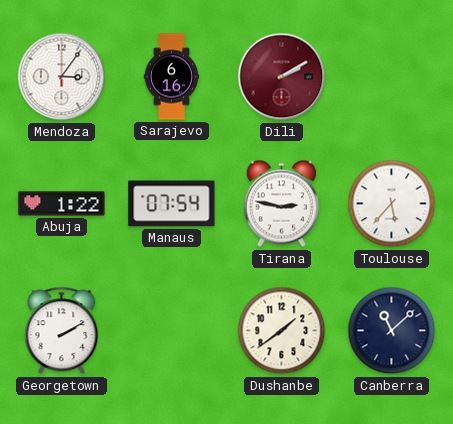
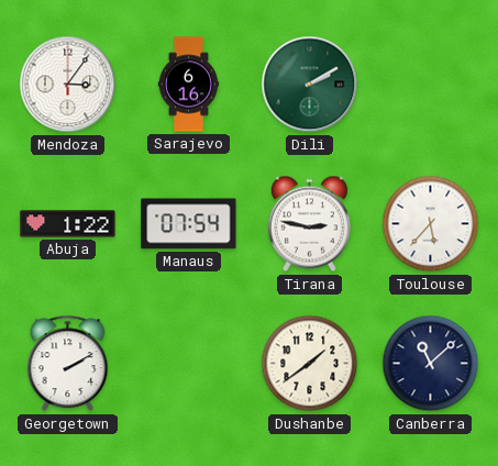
Dili dial: burgundy -> green (310, 85)
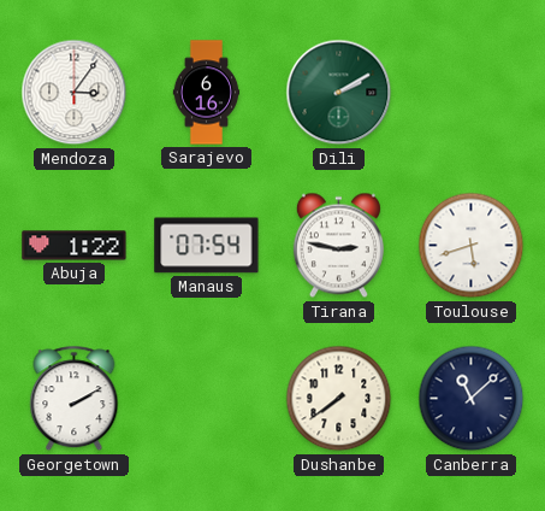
Toulouse: 5:37 -> 5:42 (472, 246)
Dushanbe: 1:39 -> 7:39 (339, 399)
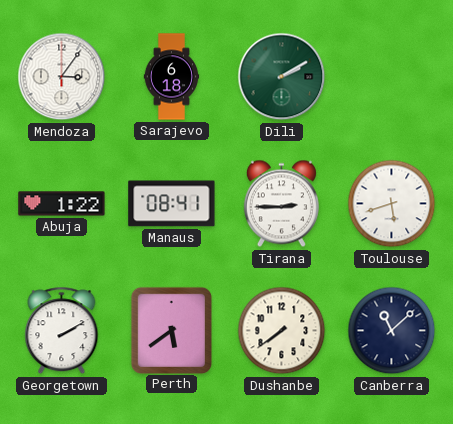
Sarajevo: 6:16 -> 6:18 (172, 77)
Manaus: 07:54 -> 08:41 (172, 204)
Tirana: 2:47 -> 2:45 (281, 204)
Perth: none -> 5:39 (171, 330)
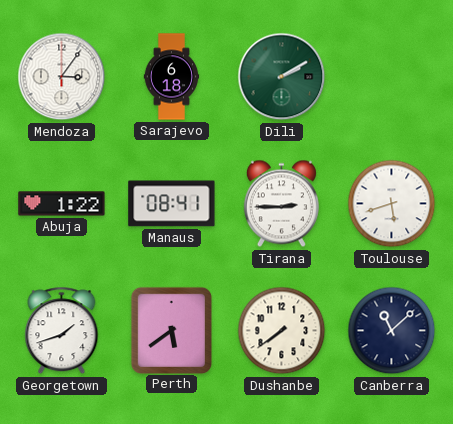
Georgetown: 2:10 -> 1:42 (62, 331)
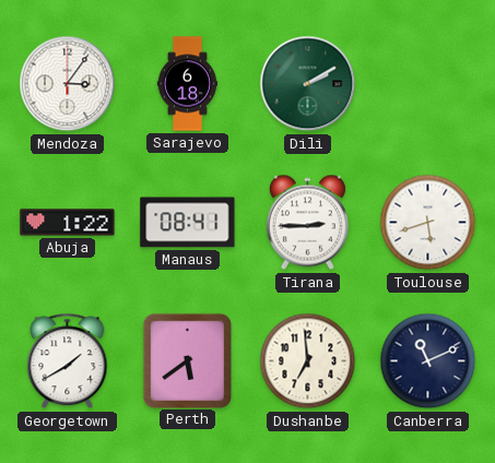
Georgetown: 1:42 -> 1:40 (68, 361)
Dushanbe: 7:39 -> 6:59 (308, 361)
Canberra: 11:08 -> 11:11 (428, 361)
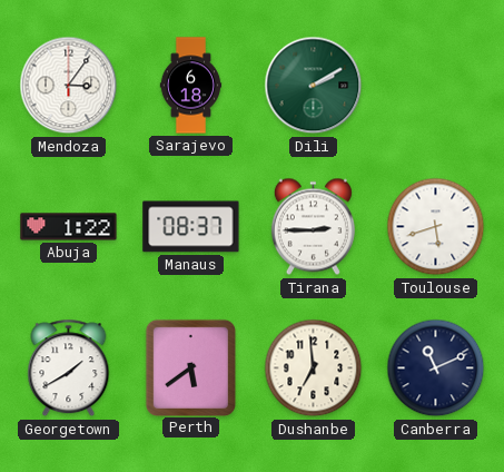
Manaus: 08:41 -> 08:37 (191, 227)
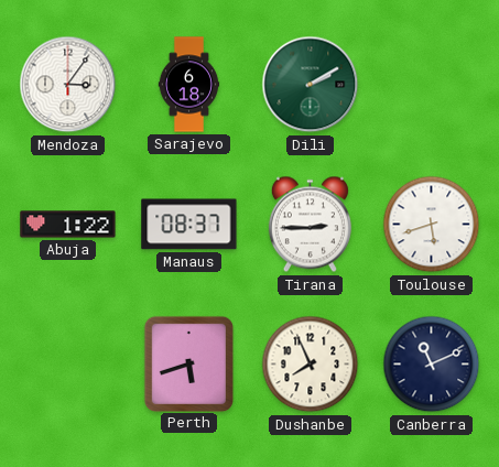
Georgetown: 1:40 -> none (69, 368)
Perth: 5:39 -> 5:42 (188, 363)
Dushanbe: 6:59 -> 7:56 (311, 365)
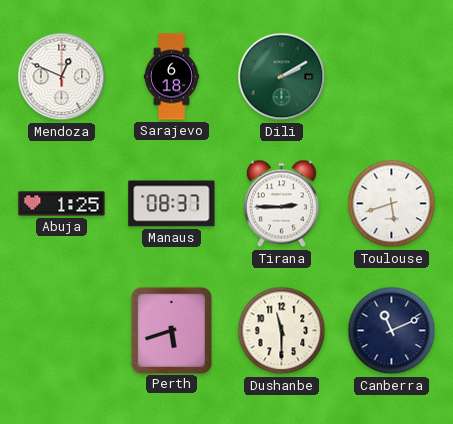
Mendoza: 3:06 -> 12:49 (62, 77)
Abuja: 1:22 -> 1:25 (62, 204)
Dushanbe: 7:56 -> 11:30 (282, 331)
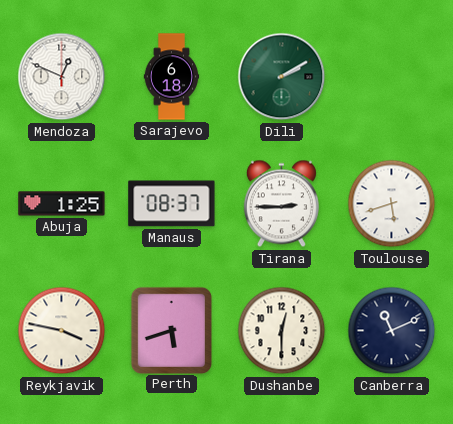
Reykjavik: none -> 3:47 (62, 331)
Dushanbe: 11:30 -> 12:30 (282, 331)
